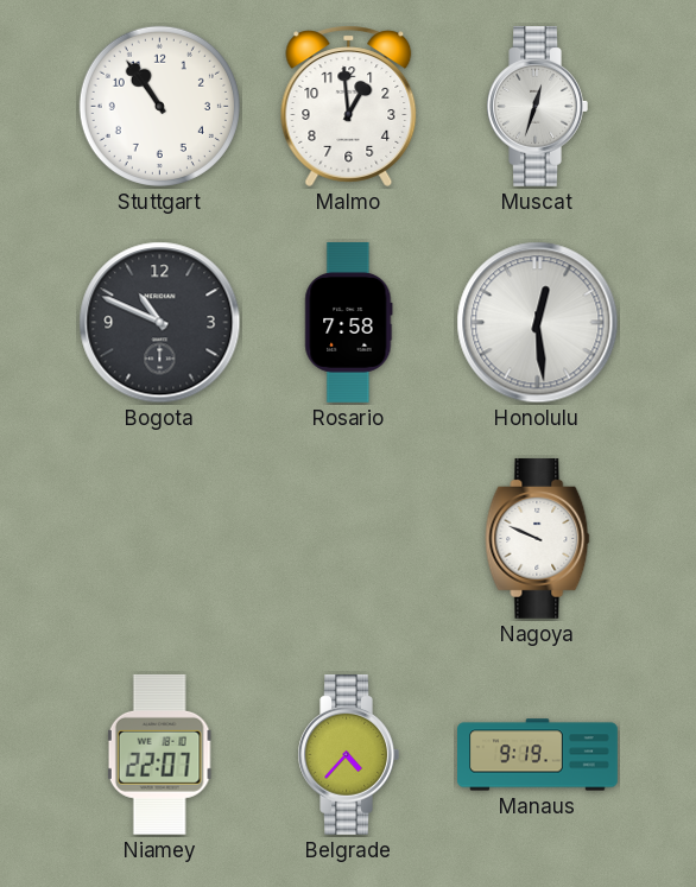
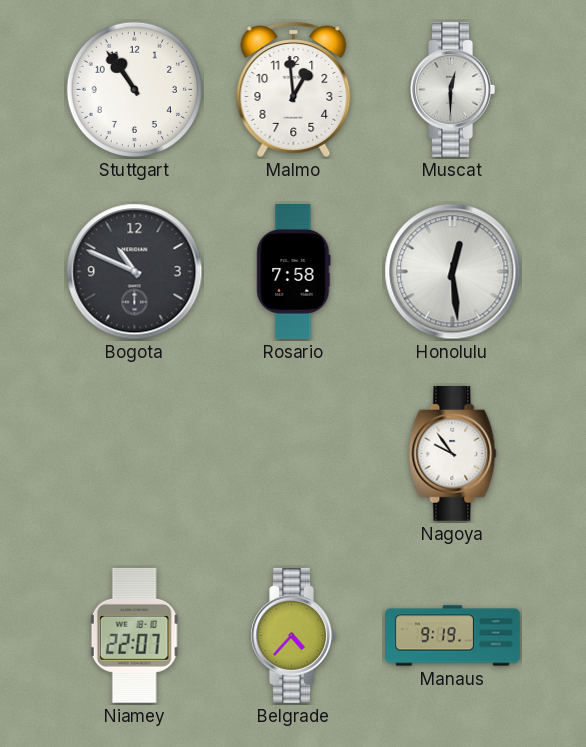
Muscat: 12:33 -> 12:30 (452, 89)
Nagoya: 9:49 -> 9:54 (453, 453)
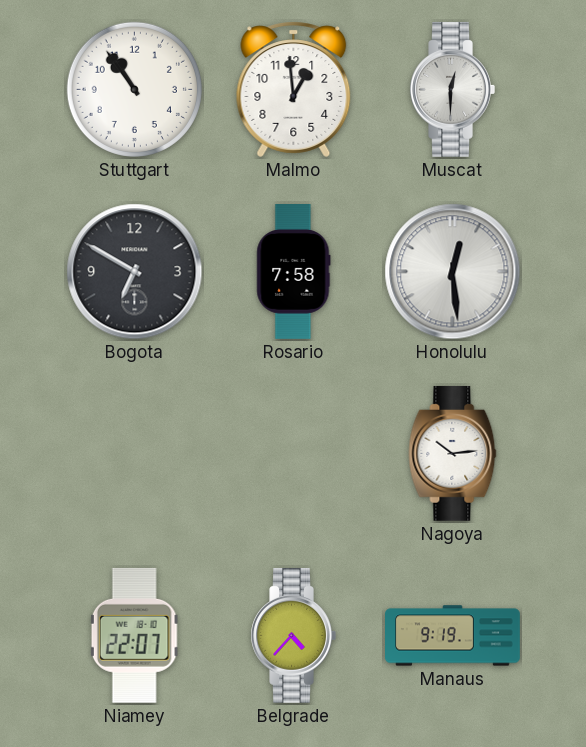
Bogota: 10:49 -> 6:50 (135, 272)
Nagoya: 9:54 -> 10:14 (453, 453)
